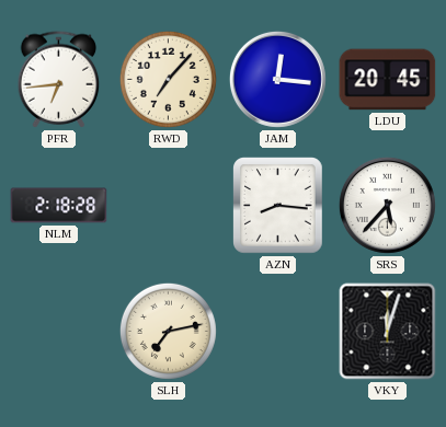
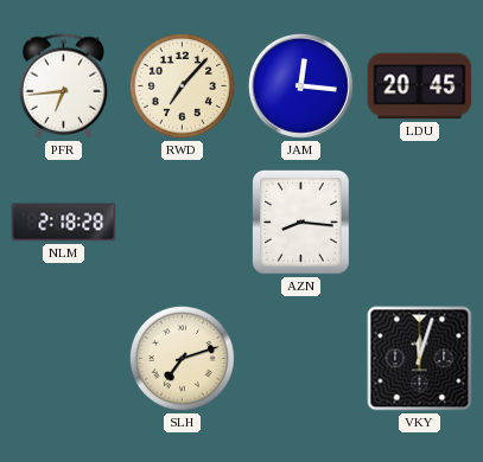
SRS: 5:37 -> none (387, 205)
SLH: 7:13 -> 7:12 (182, 358)
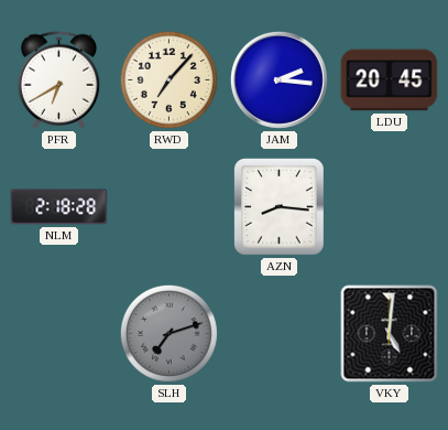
PFR: 6:44 -> 6:40 (59, 80)
JAM: 12:16 -> 2:16 (278, 79)
SLH dial: cream -> grey (168, 333)
VKY: 12:03 -> 5:01 (390, 334)
